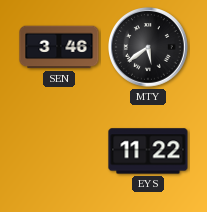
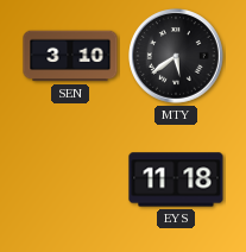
SEN: 3:46 -> 3:10 (70, 56)
EYS: 11:22 -> 11:18 (176, 179)
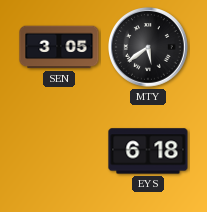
SEN: 3:10 -> 3:05 (59, 47)
EYS: 11:18 -> 6:18 (148, 151)
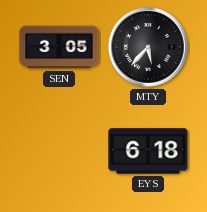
MTY: 5:39 -> 5:37 (148, 47)
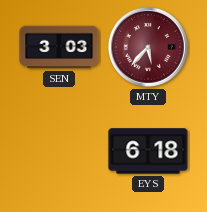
SEN: 3:05 -> 3:03 (59, 47)
MTY dial: black -> burgundy (148, 47)
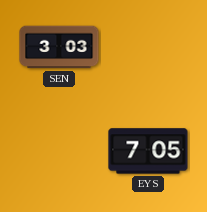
MTY: 5:37 -> none (148, 47)
EYS: 6:18 -> 7:05 (148, 151)
